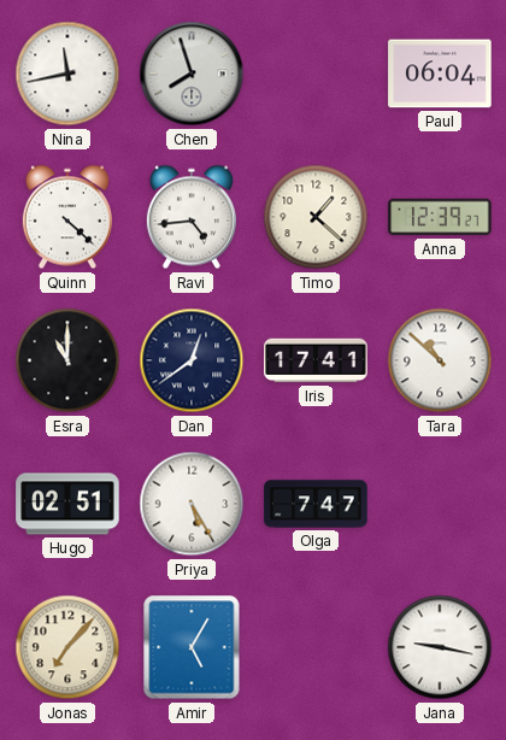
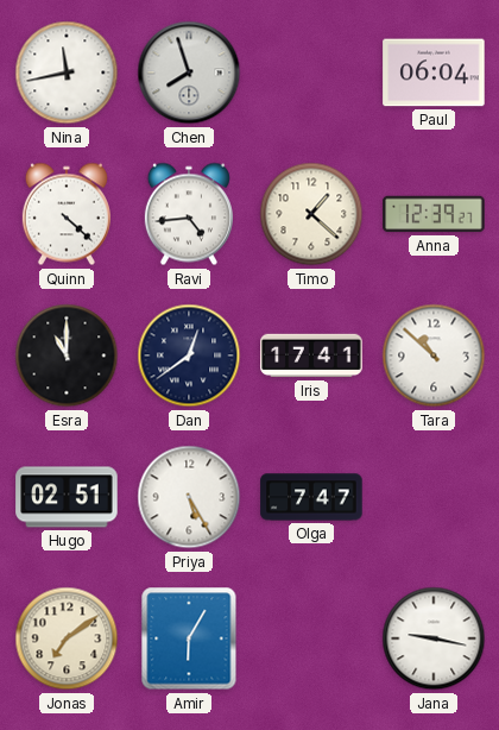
Jonas: 7:07 -> 7:09 (67, 638)
Amir: 5:05 -> 6:05 (189, 638)
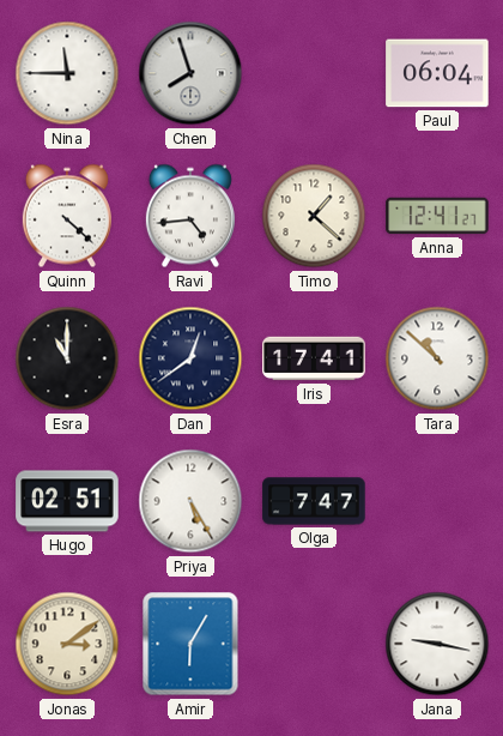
Nina: 11:43 -> 11:45 (67, 73)
Anna: 12:39 -> 12:41 (437, 216)
Jonas: 7:09 -> 3:09 (67, 644)
